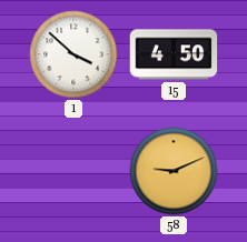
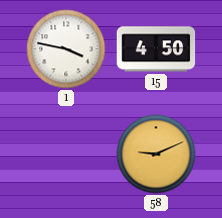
1: 3:52 -> 3:47 (66, 49)
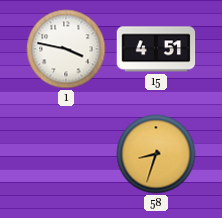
15: 4:50 -> 4:51 (156, 49)
58: 9:11 -> 8:33 (156, 154)
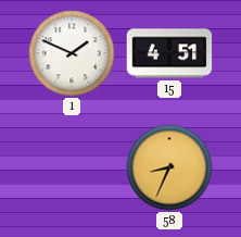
1: 3:47 -> 1:49 (72, 53)
58: 8:33 -> 8:34 (169, 167)
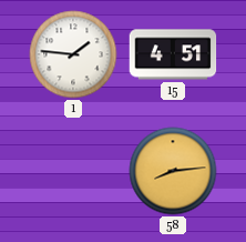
1: 1:49 -> 1:46 (73, 54)
58: 8:34 -> 8:14 (173, 171)
